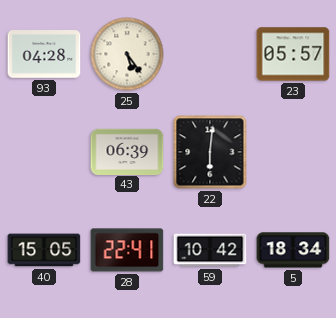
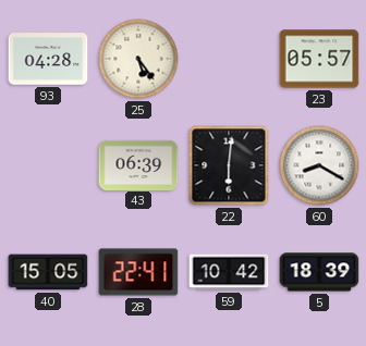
60: none -> 8:20 (319, 165)
5: 18:34 -> 18:39 (319, 272)
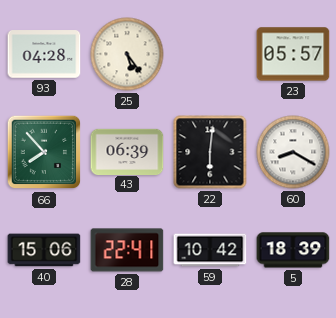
66: none -> 7:53 (44, 152)
40: 15:05 -> 15:06 (44, 250)
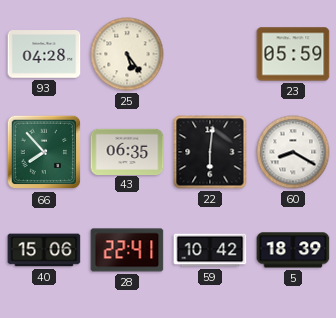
23: 05:57 -> 05:59 (293, 54)
43: 06:39 -> 06:35 (127, 151)
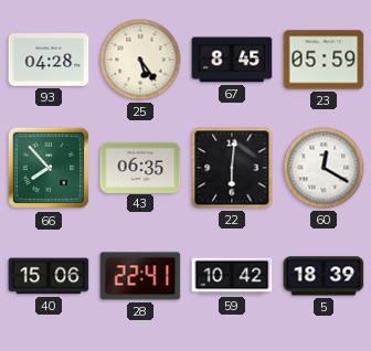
67: none -> 8:45 (232, 60)
60: 8:20 -> 12:20 (324, 168)
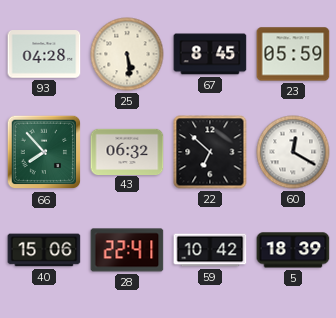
25: 5:24 -> 5:29 (127, 54)
43: 06:35 -> 06:32 (127, 151)
22: 6:01 -> 6:52 (210, 152)
